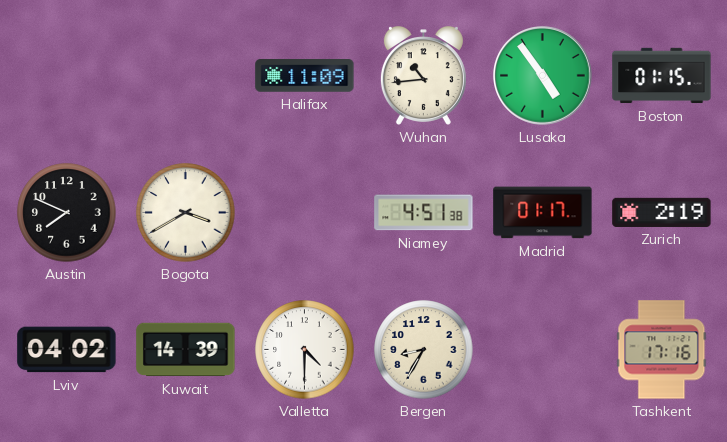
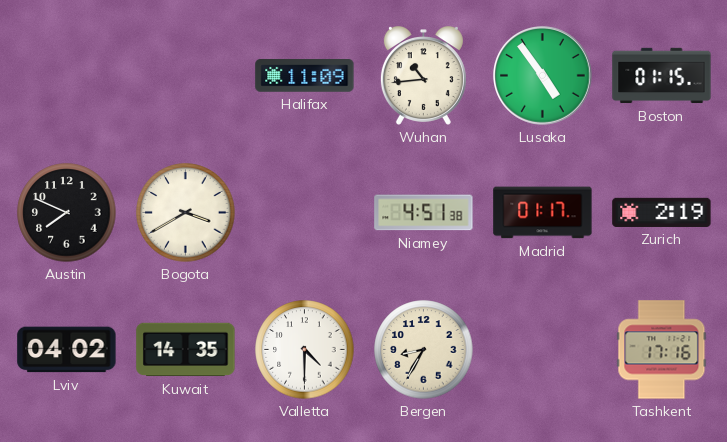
Kuwait: 14:39 -> 14:35 (186, 350)
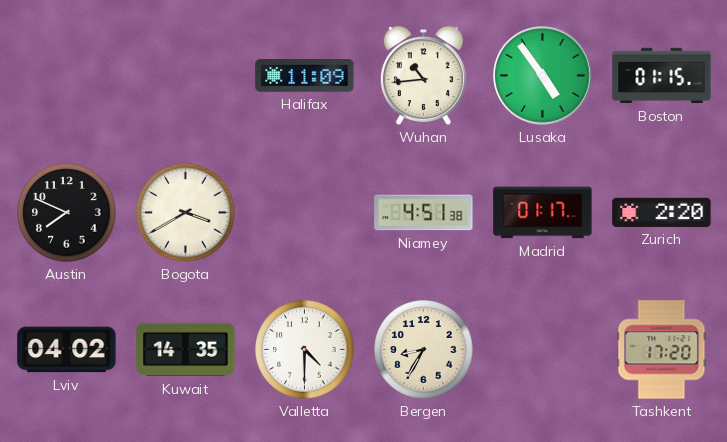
Zurich: 2:19 -> 2:20 (662, 212)
Tashkent: 17:16 -> 17:20 (662, 350)
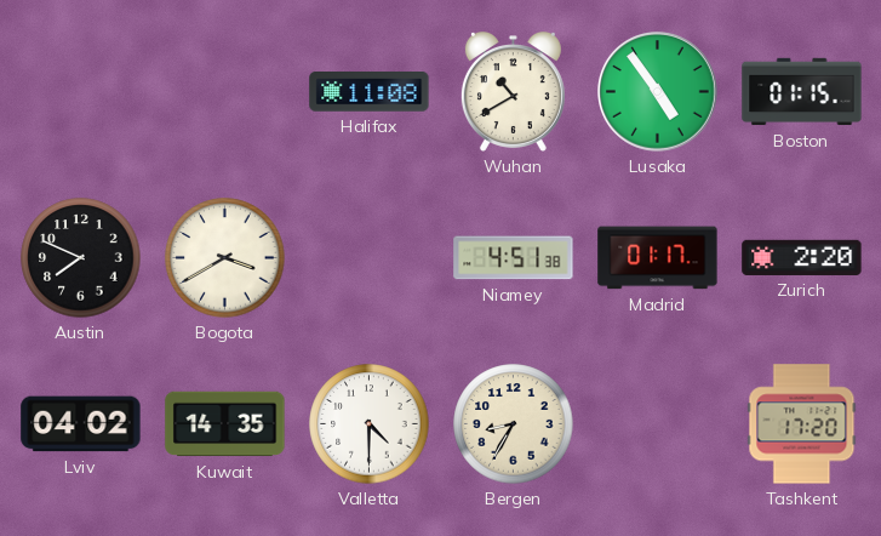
Halifax: 11:09 -> 11:08 (370, 92)
Wuhan: 10:44 -> 10:40 (513, 92)
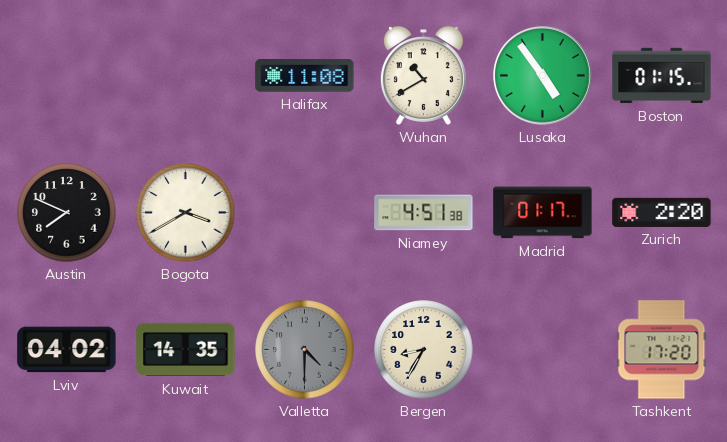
Valletta dial: white -> grey (305, 350)
